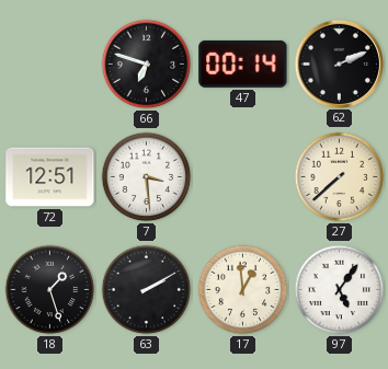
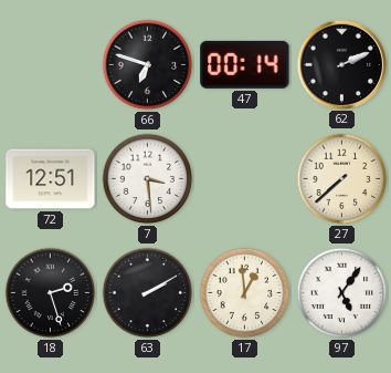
18: 1:27 -> 2:27 (51, 293)
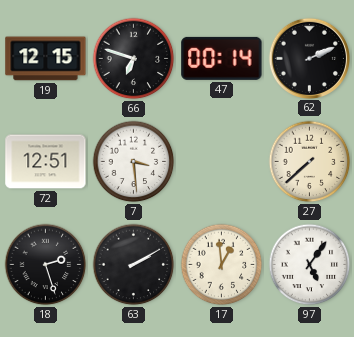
19: none -> 12:15 (46, 59)
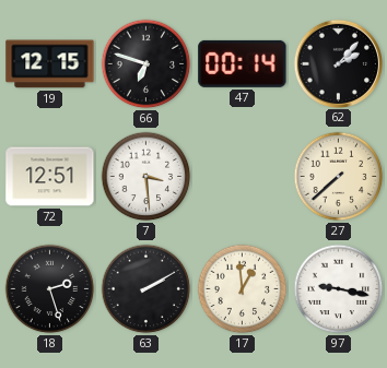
62: 2:11 -> 2:07 (338, 63)
97: 5:06 -> 9:17 (339, 289)
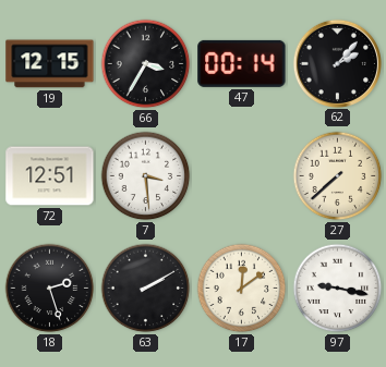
66: 6:48 -> 3:35 (146, 64)
17: 12:59 -> 12:09 (242, 289)
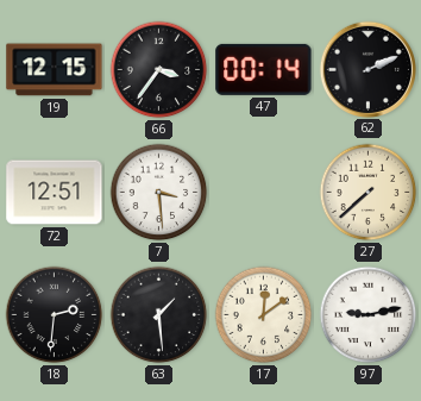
66: 3:35 -> 3:36 (159, 70)
62: 2:07 -> 2:11 (367, 69)
18: 2:27 -> 2:31 (55, 315)
63: 2:10 -> 1:29 (159, 315)
97: 9:17 -> 9:13 (369, 315)
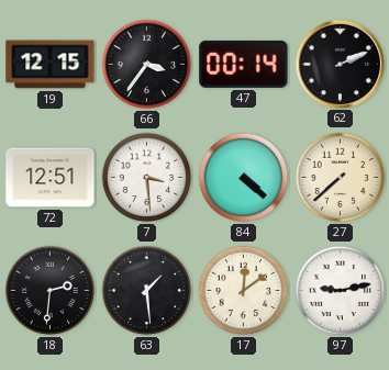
84: none -> 4:22 (244, 178)
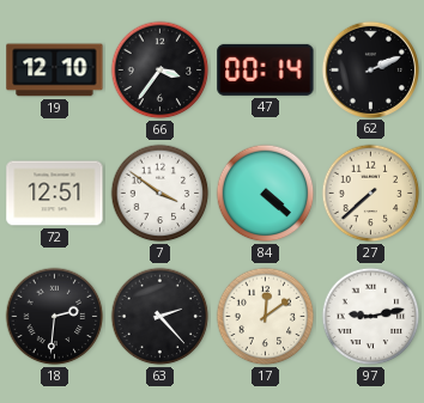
19: 12:15 -> 12:10 (55, 71)
7: 3:29 -> 3:51 (160, 194)
63: 1:29 -> 2:23 (160, 317)
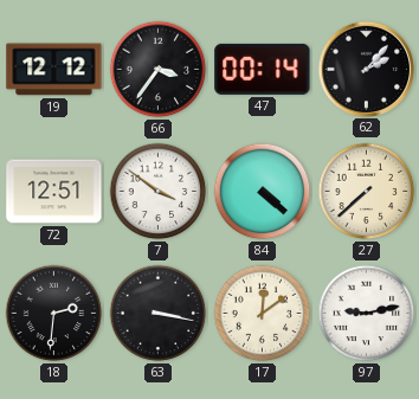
19: 12:10 -> 12:12 (54, 70)
62: 2:11 -> 2:07 (366, 69)
63: 2:23 -> 3:17 (159, 314)
